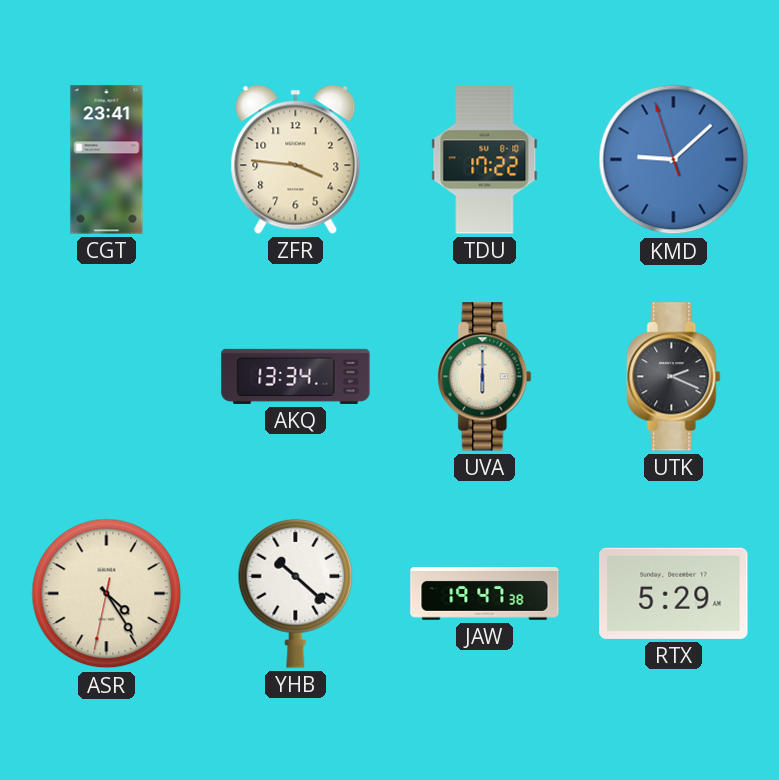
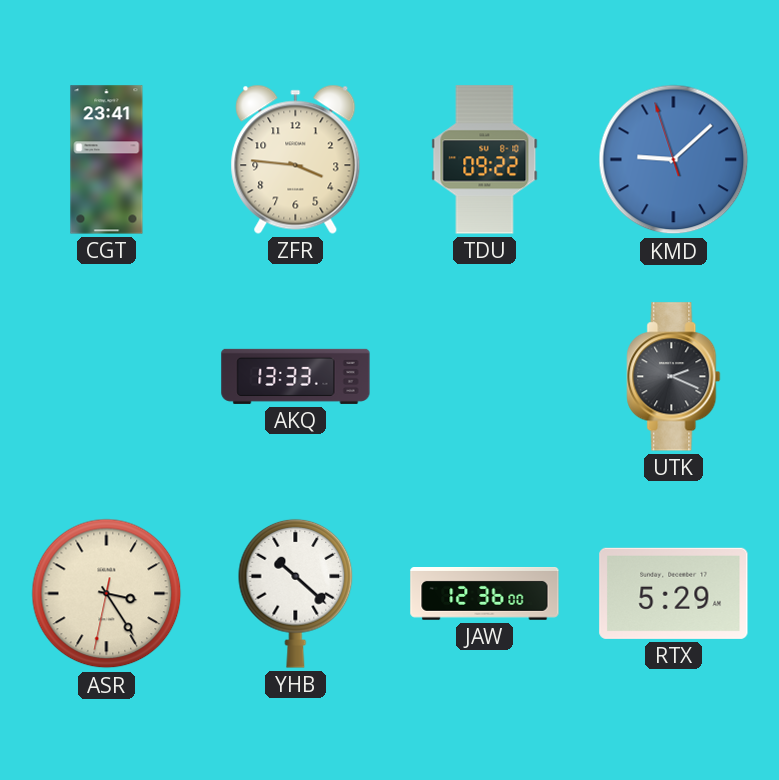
TDU: 17:22 -> 09:22 (485, 160)
AKQ: 13:34 -> 13:33 (296, 376)
UVA: 6:00 -> none (485, 377)
ASR: 4:24 -> 3:24 (107, 594)
JAW: 19:47 -> 12:36 (485, 594)
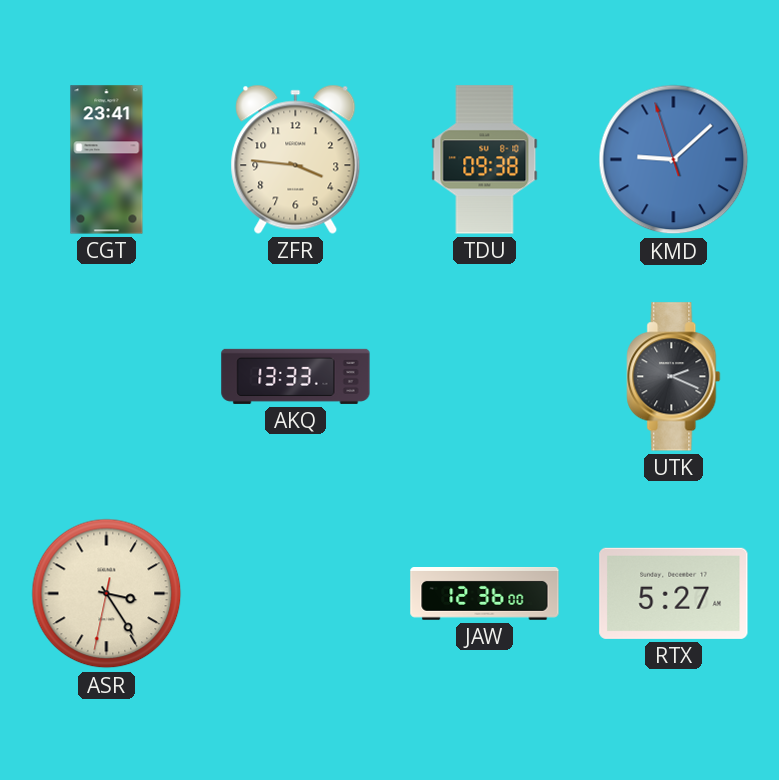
TDU: 09:22 -> 09:38 (485, 160)
YHB: 10:22 -> none (296, 593)
RTX: 5:29 -> 5:27 (674, 593)
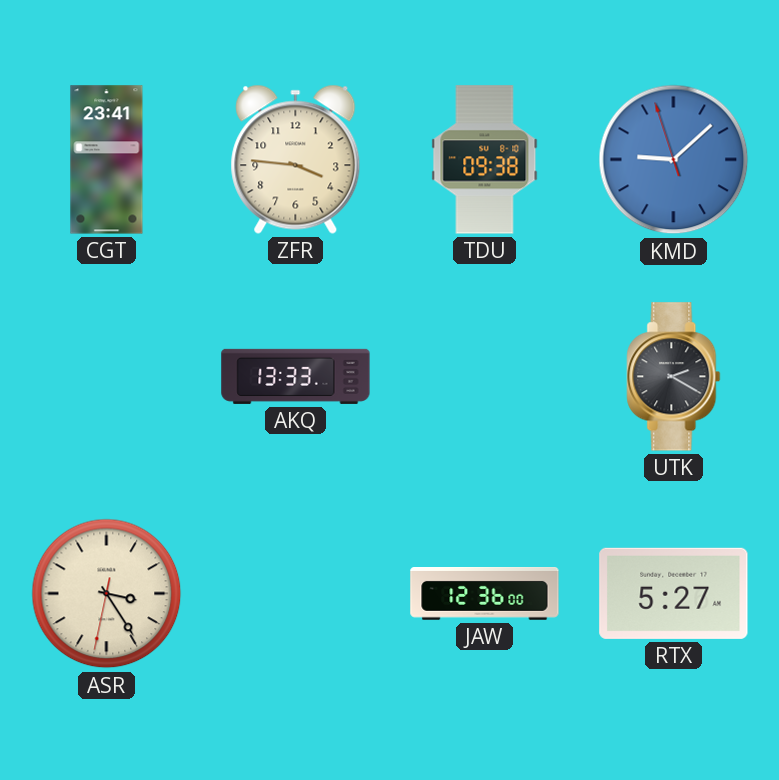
UTK: 2:19 -> 2:20 (674, 377)
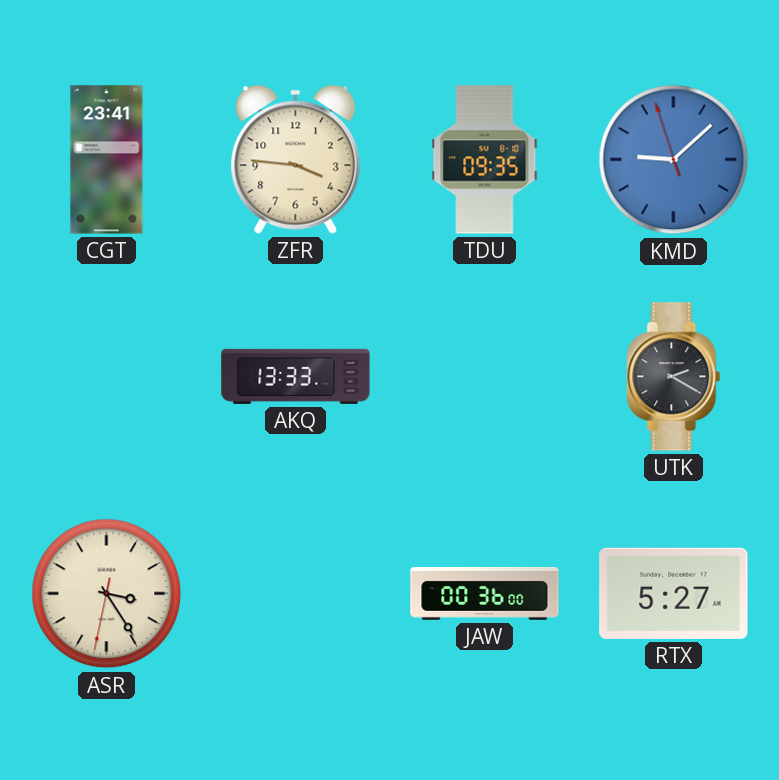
TDU: 09:38 -> 09:35 (485, 160)
JAW: 12:36 -> 00:36 (485, 594)
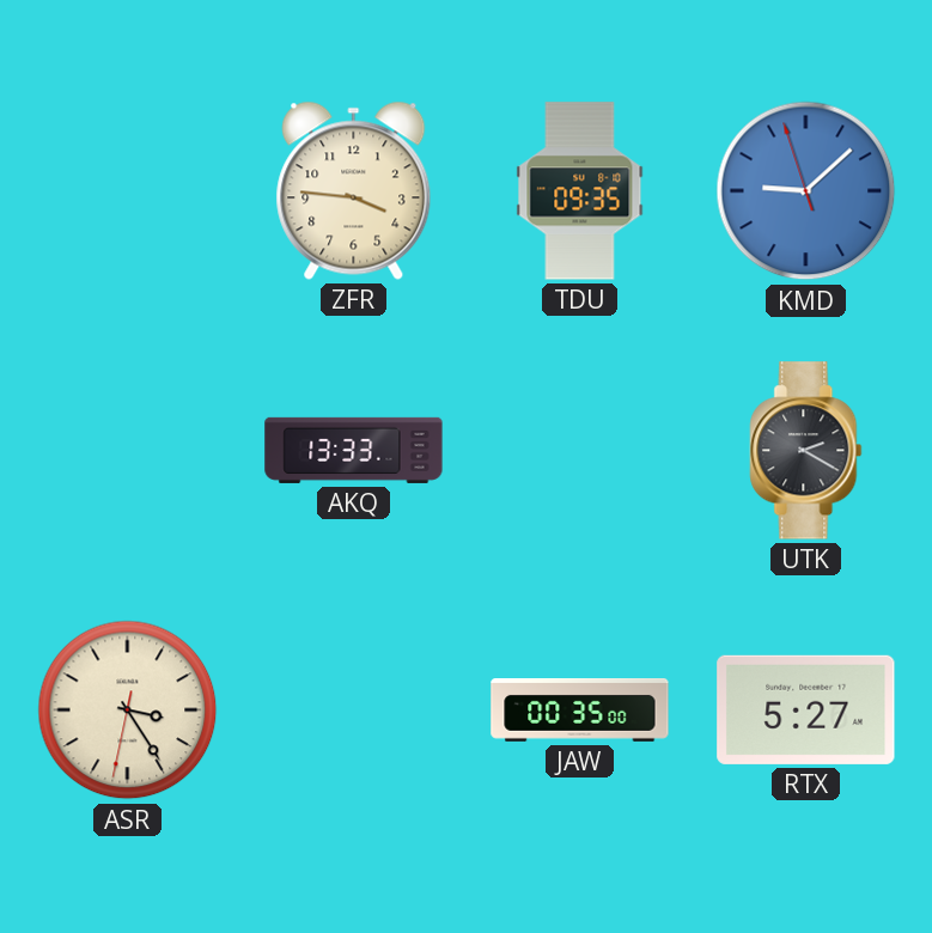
CGT: 23:41 -> none (107, 160)
JAW: 00:36 -> 00:35 (580, 711)
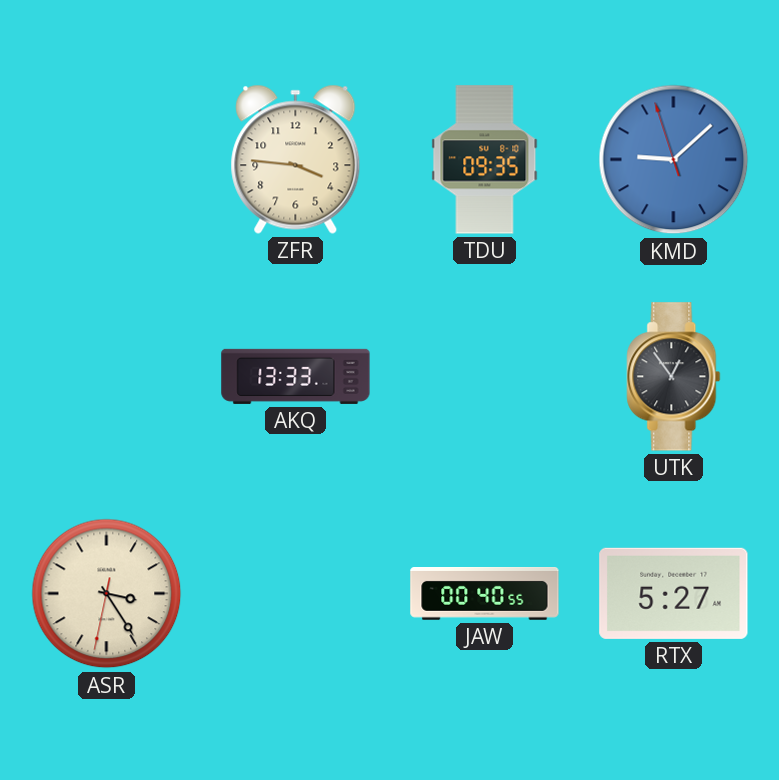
UTK: 2:20 -> 12:54 (674, 377)
JAW: 00:35 -> 00:40 (485, 594)
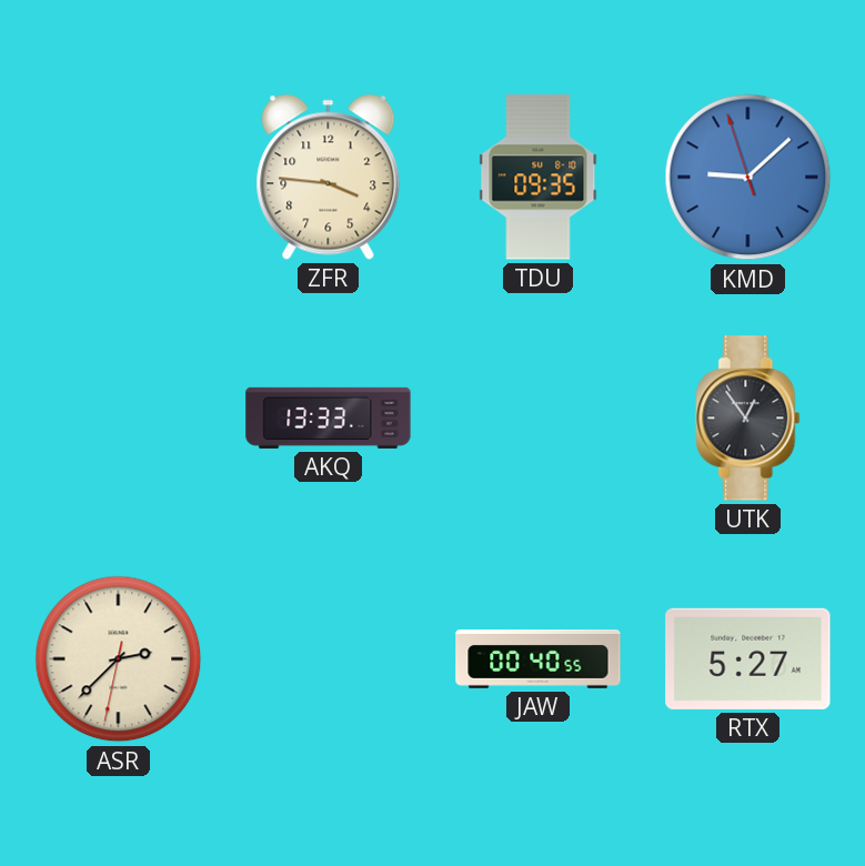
ASR: 3:24 -> 2:37 (119, 659)
